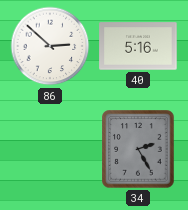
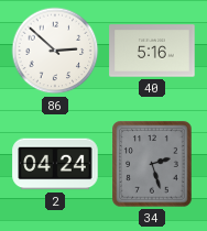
2: none -> 04:24 (55, 164)
34: 2:25 -> 2:27 (152, 164)
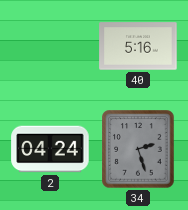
86: 2:52 -> none (55, 51)
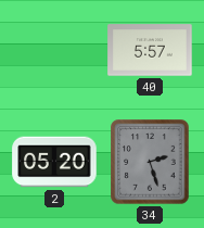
40: 5:16 -> 5:57 (150, 50)
2: 04:24 -> 05:20 (54, 162)
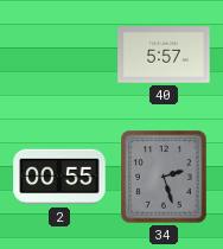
2: 05:20 -> 00:55 (59, 177)
